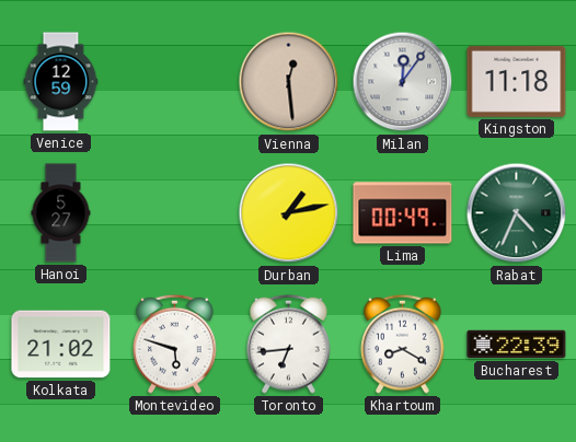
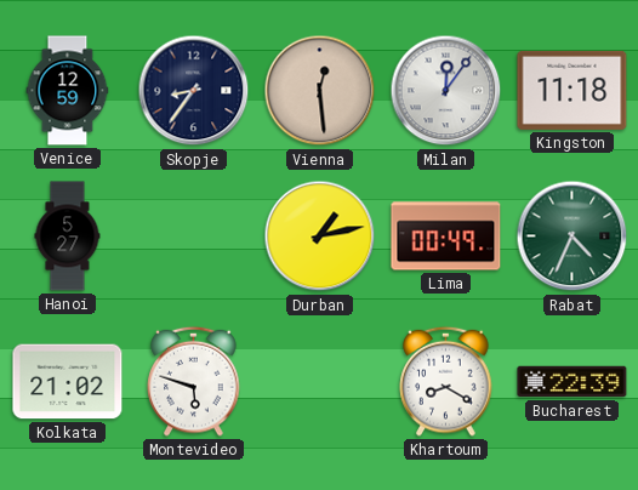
Skopje: none -> 8:36 (194, 91)
Toronto: 6:44 -> none (289, 344)
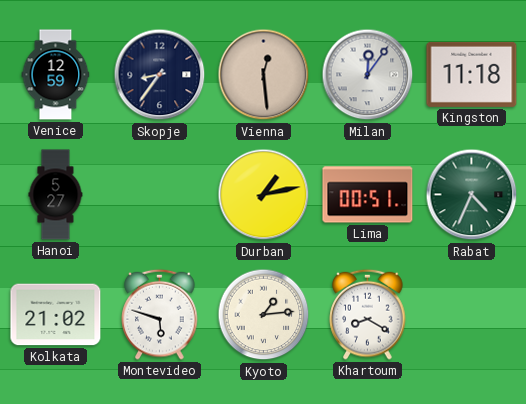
Lima: 00:49 -> 00:51 (368, 195)
Kyoto: none -> 1:14 (264, 315)
Bucharest: 22:39 -> none (573, 382)
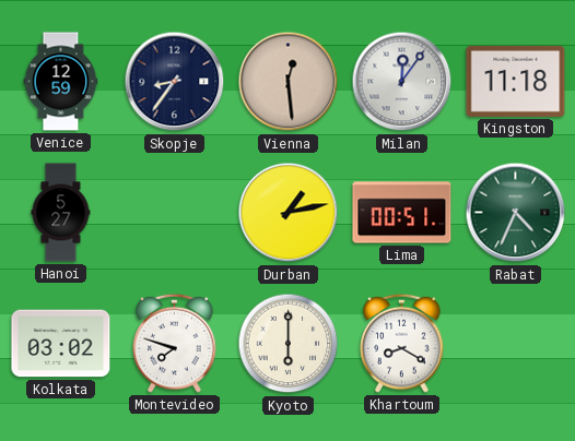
Kolkata: 21:02 -> 03:02 (61, 344)
Montevideo: 5:48 -> 7:48 (175, 343)
Kyoto: 1:14 -> 6:00 (289, 344)
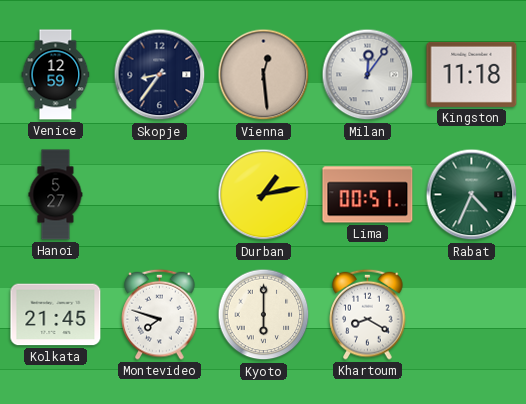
Kolkata: 03:02 -> 21:45 (56, 315)
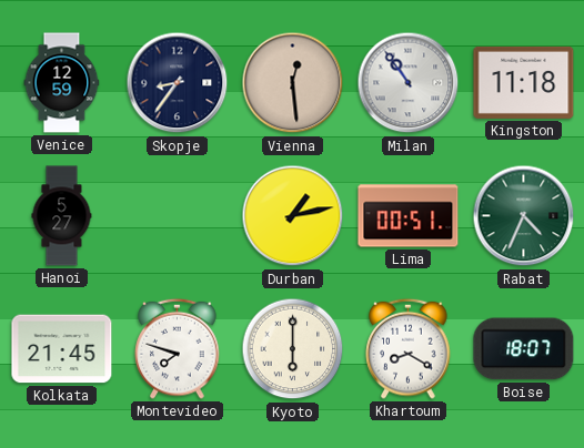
Milan: 12:06 -> 10:54 (409, 83)
Boise: none -> 18:07 (524, 349)
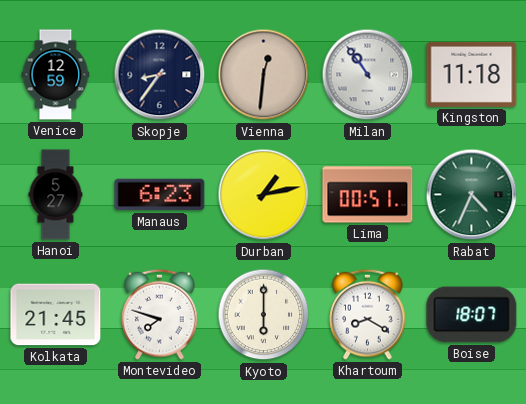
Vienna: 12:29 -> 12:31 (264, 75)
Manaus: none -> 6:23 (160, 195)
